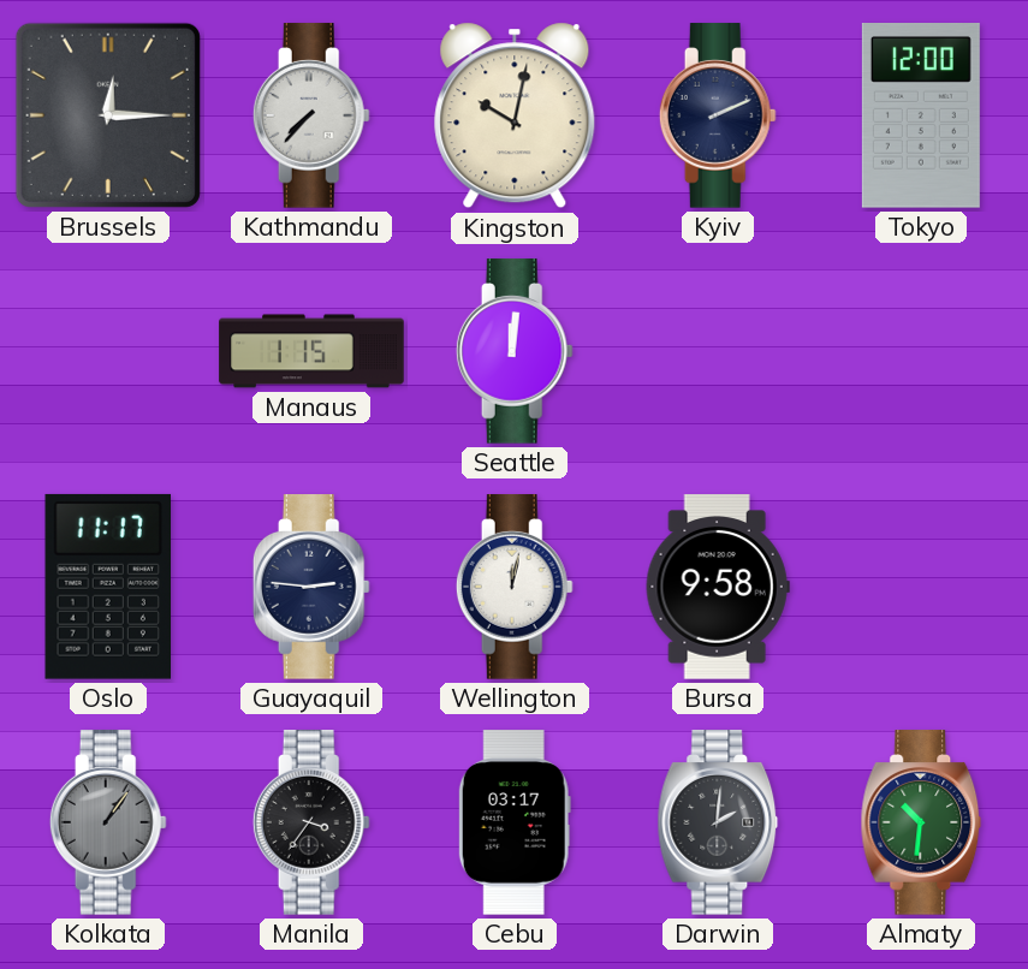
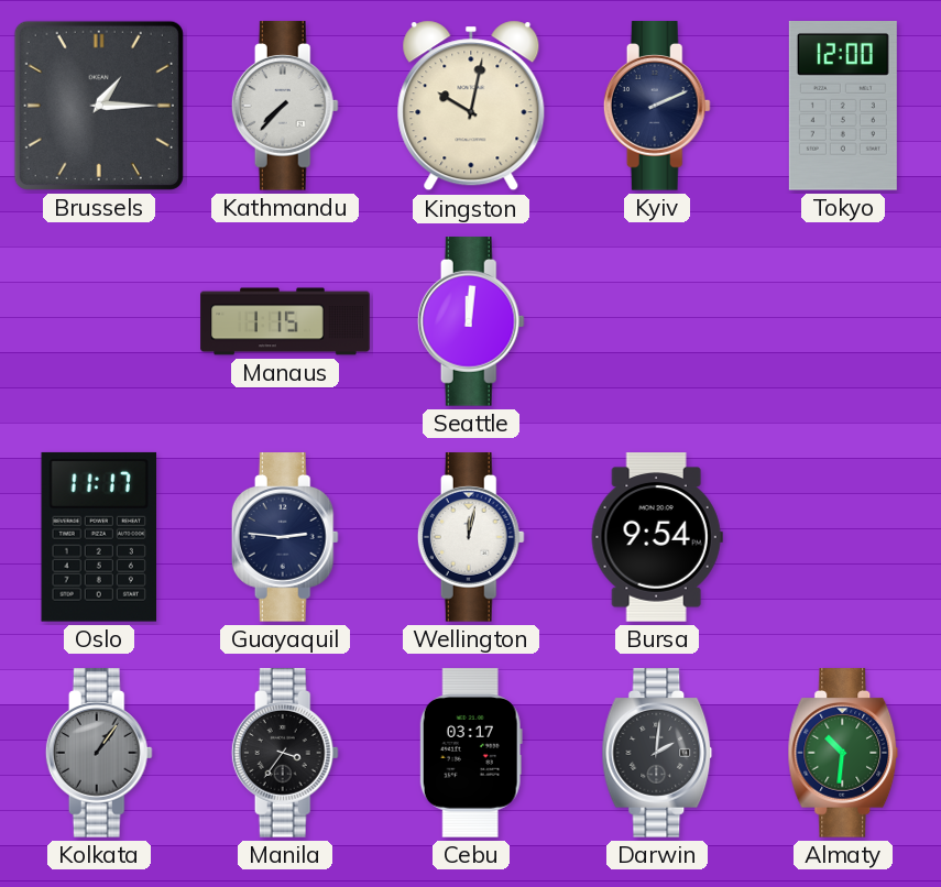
Brussels: 12:15 -> 1:15 (99, 106)
Bursa: 9:58 -> 9:54 (657, 537)
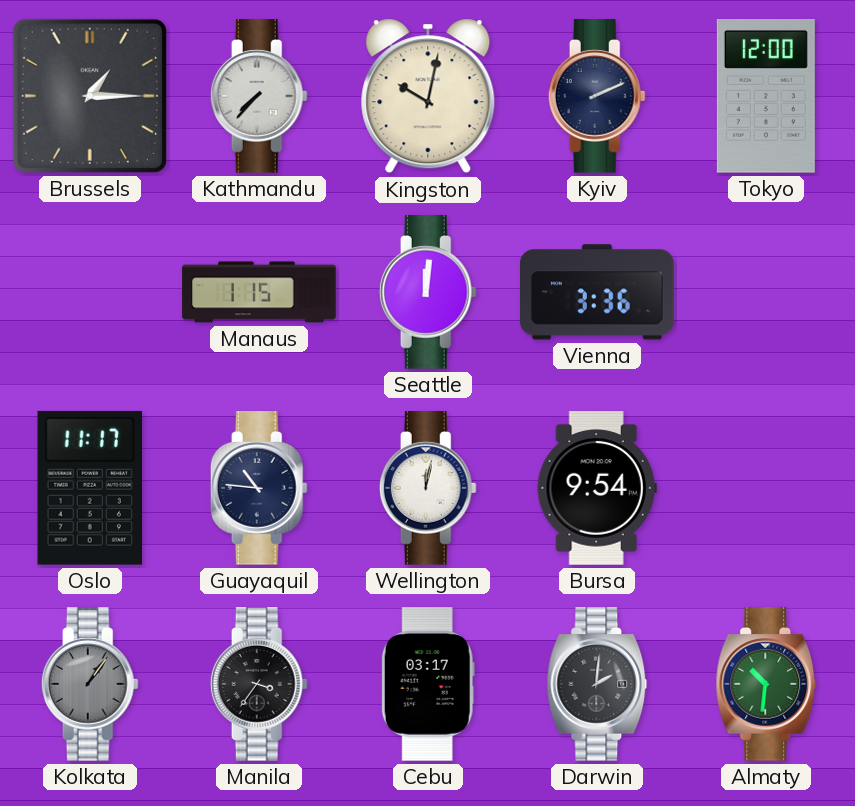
Vienna: none -> 3:36 (597, 292)
Guayaquil: 2:46 -> 10:46 (259, 488)
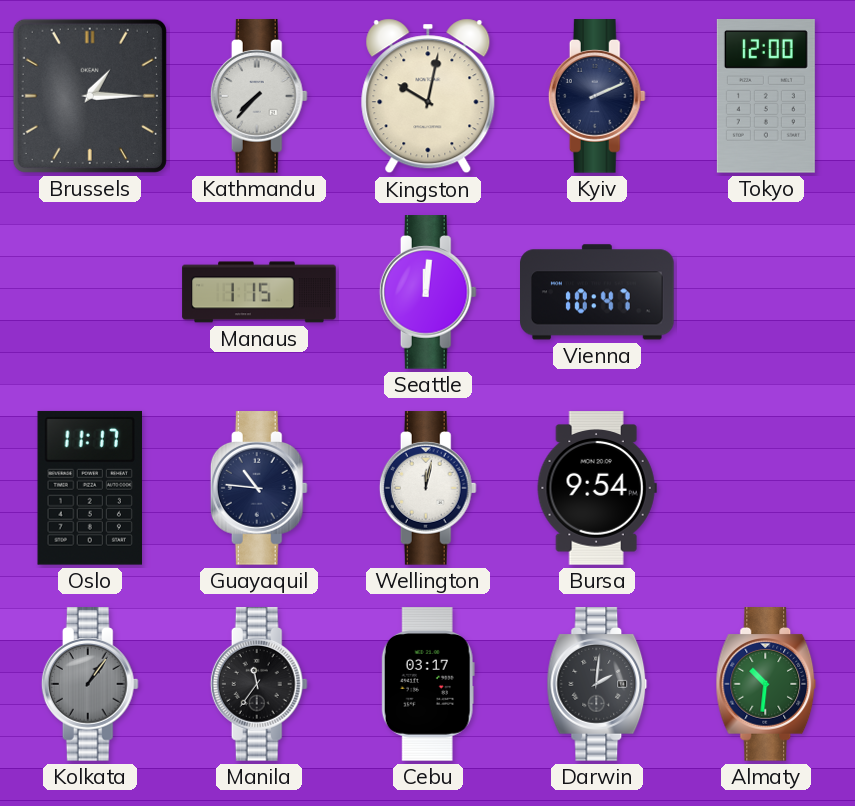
Vienna: 3:36 -> 10:47 (597, 292)
Manila: 3:36 -> 11:36 (259, 684)
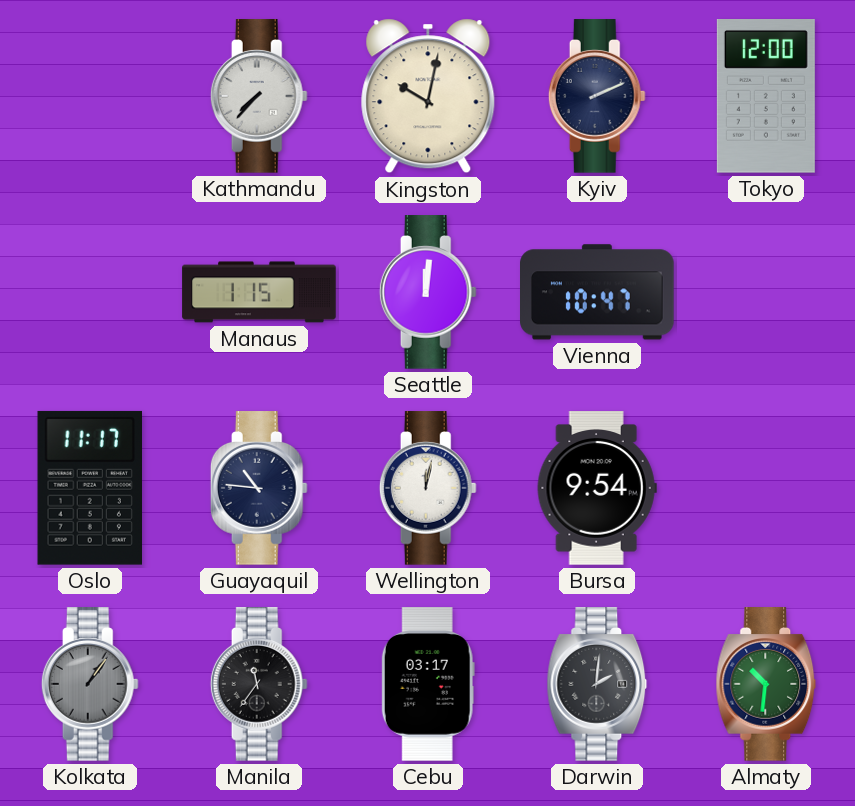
Brussels: 1:15 -> none (90, 96)
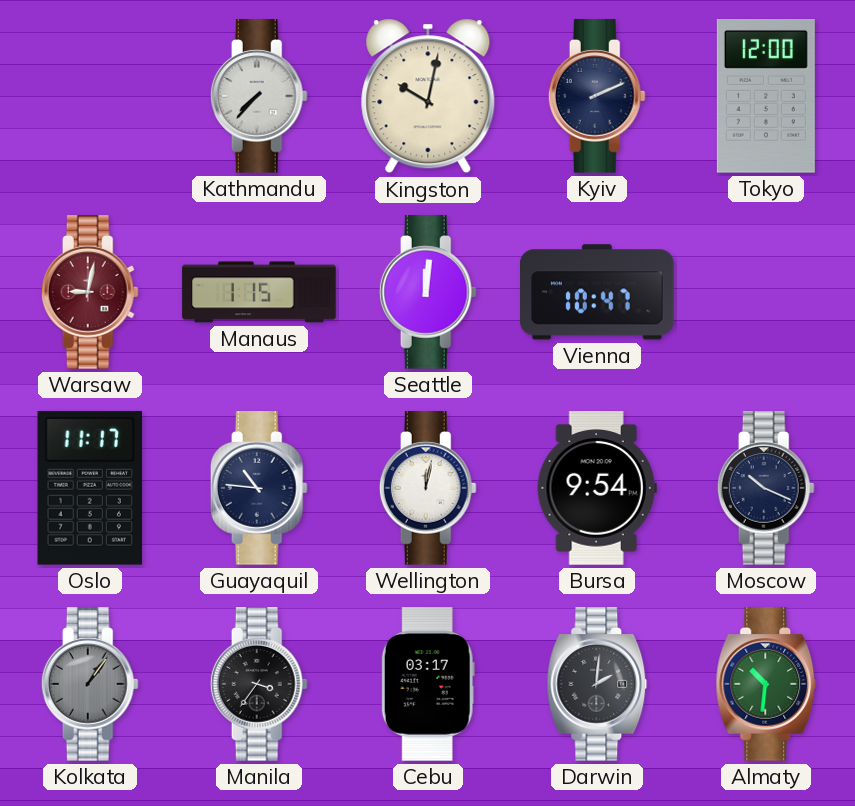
Warsaw: none -> 9:02 (90, 292)
Moscow: none -> 10:19 (766, 488)
Manila: 11:36 -> 3:36 (259, 684)
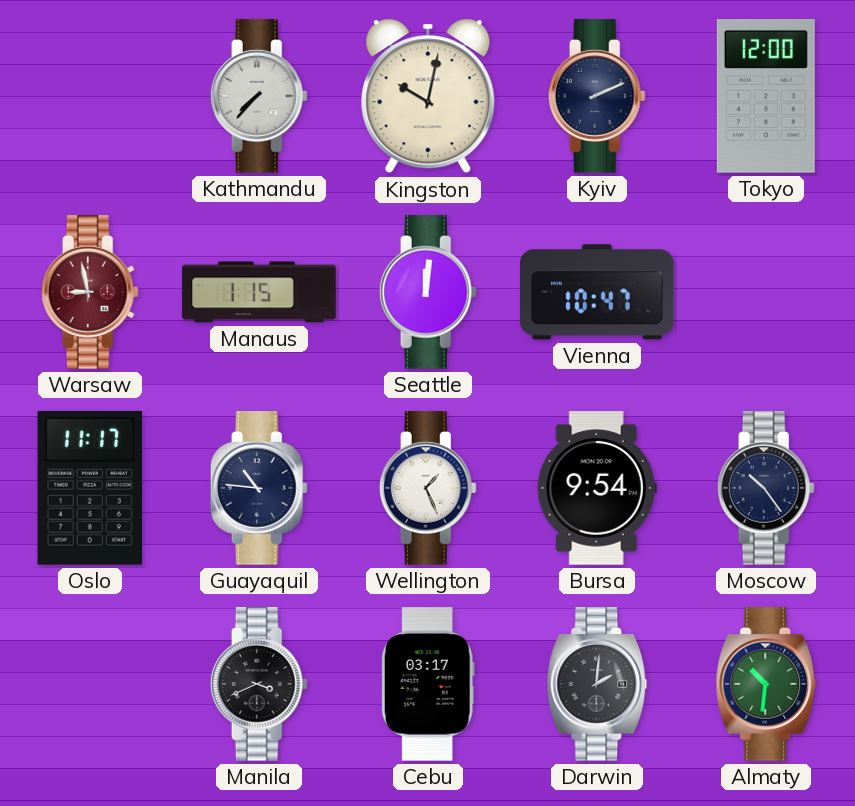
Warsaw: 9:02 -> 8:58 (90, 292)
Wellington: 12:02 -> 1:26 (428, 488)
Moscow: 10:19 -> 10:24 (766, 488)
Kolkata: 1:06 -> none (90, 684)
Manila: 3:36 -> 3:41 (259, 684)
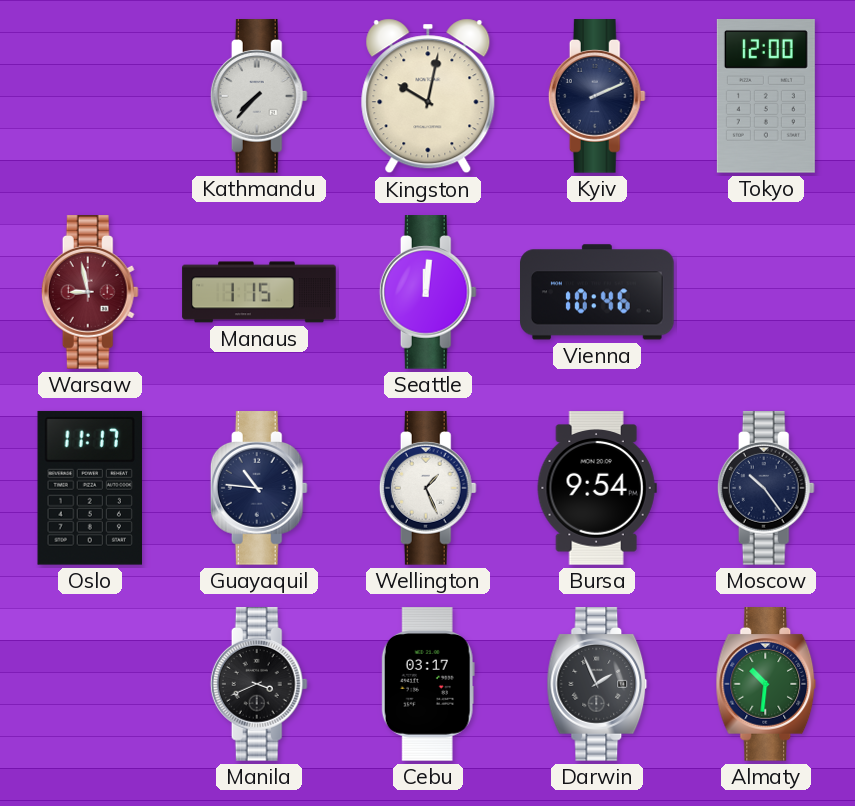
Vienna: 10:47 -> 10:46 (597, 292)
Darwin: 2:01 -> 1:56 (597, 684)
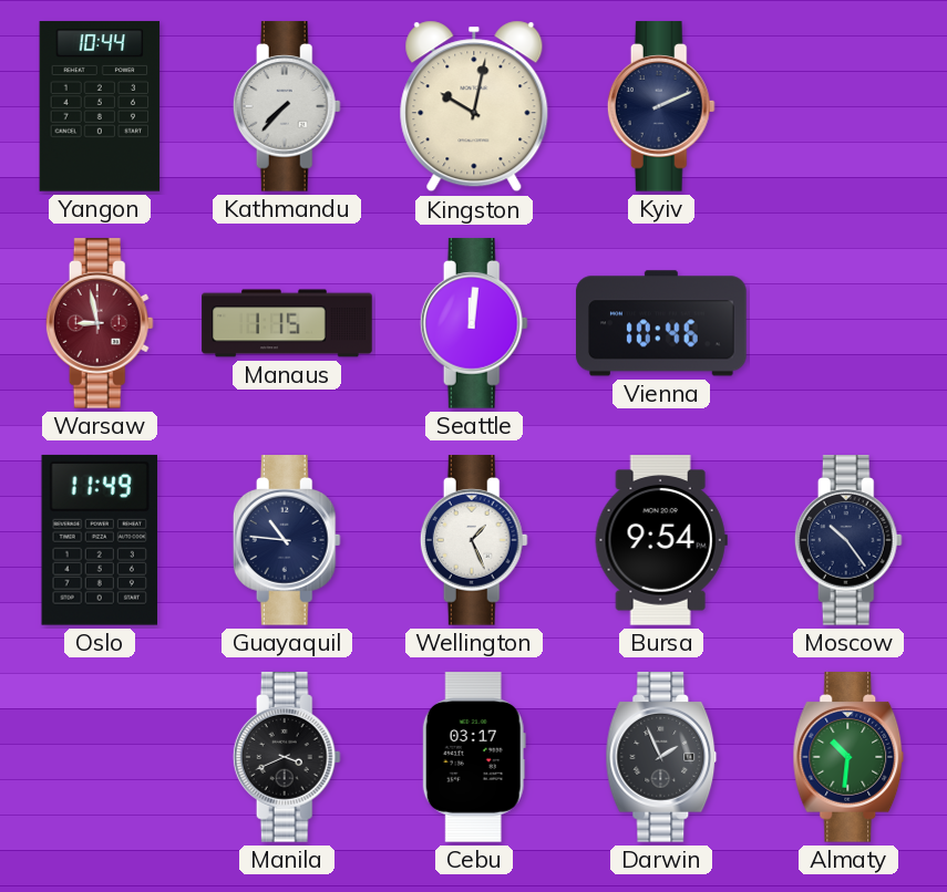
Yangon: none -> 10:44 (100, 106)
Tokyo: 12:00 -> none (766, 97)
Oslo: 11:17 -> 11:49 (99, 540)
